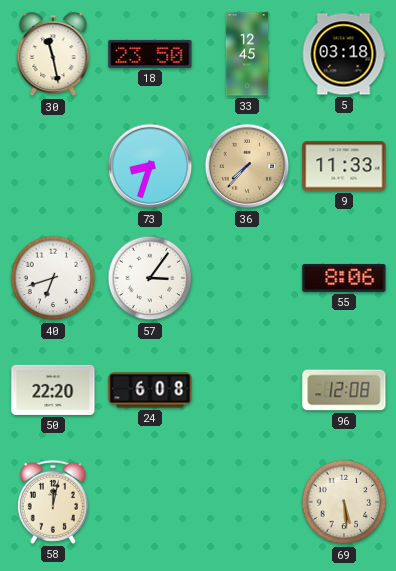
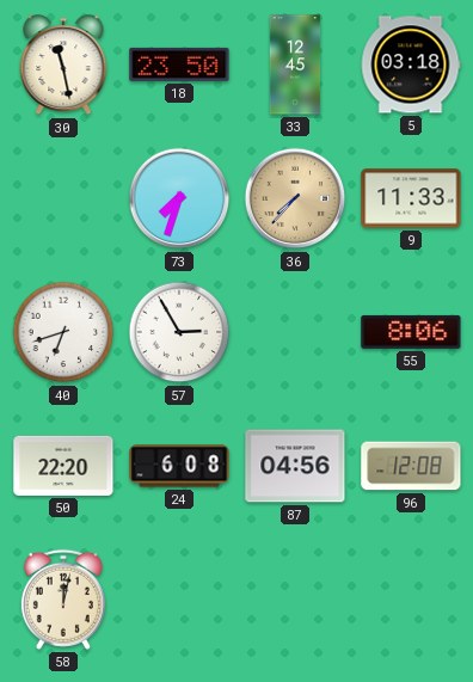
73: 8:33 -> 7:33 (179, 198)
57: 3:06 -> 2:55 (179, 332)
87: none -> 04:56 (295, 466)
69: 5:29 -> none (344, 502)
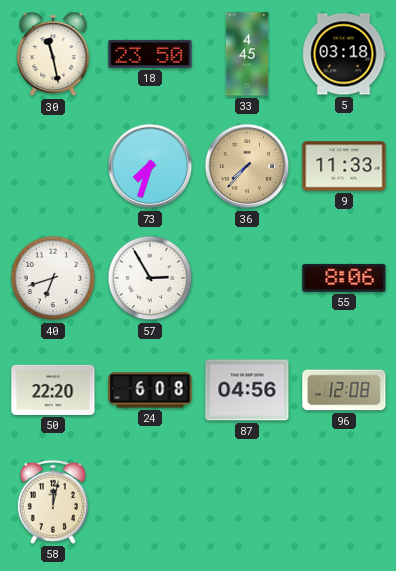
33: 12:45 -> 4:45 (247, 54)
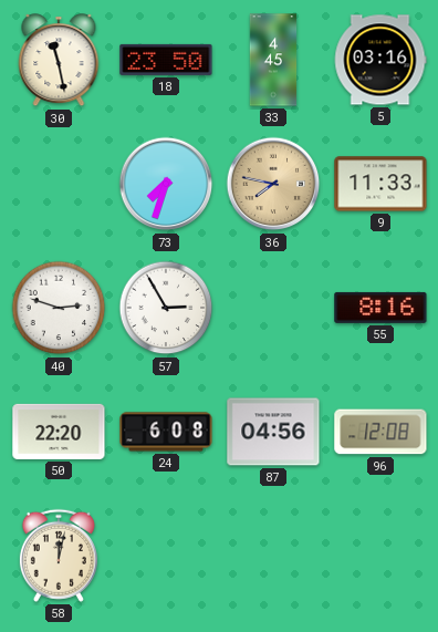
5: 03:18 -> 03:16 (380, 60)
36: 7:37 -> 7:47 (273, 184)
40: 6:42 -> 2:48 (59, 308)
55: 8:06 -> 8:16 (380, 308)
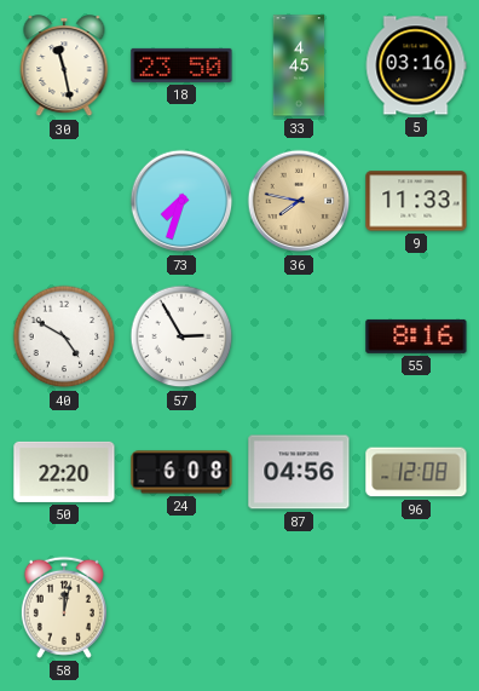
40: 2:48 -> 4:50 (64, 336)
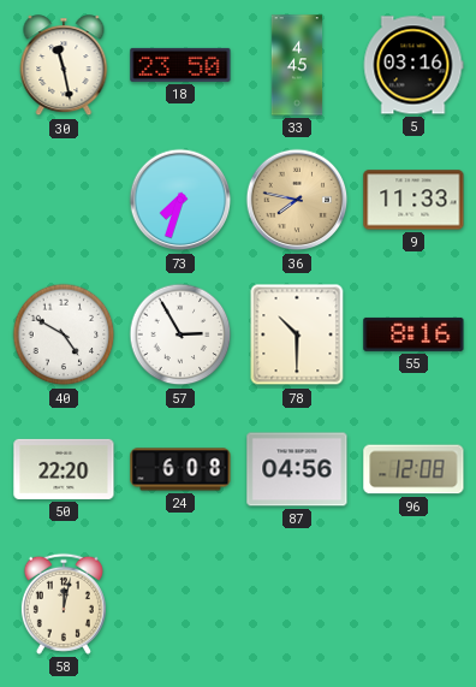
78: none -> 10:30 (297, 334)
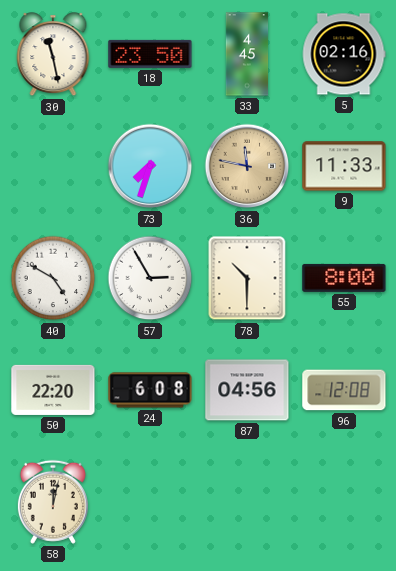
5: 03:16 -> 02:16 (344, 54)
36: 7:47 -> 11:47 (247, 166)
55: 8:16 -> 8:00 (344, 278)
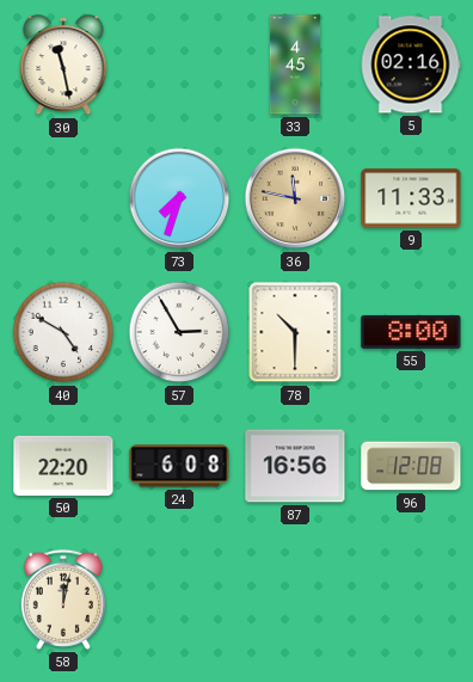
18: 23:50 -> none (150, 54)
87: 04:56 -> 16:56 (295, 466)
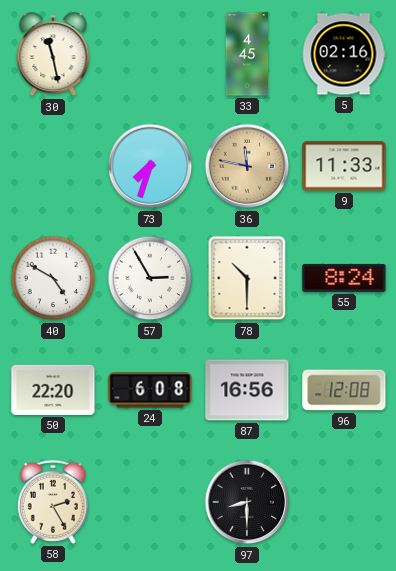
55: 8:00 -> 8:24 (344, 278)
58: 12:02 -> 2:25 (53, 502)
97: none -> 8:30 (247, 502)
